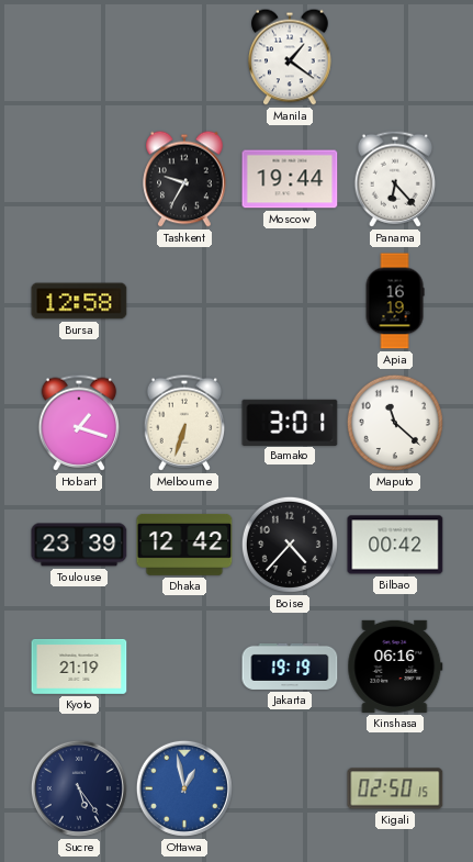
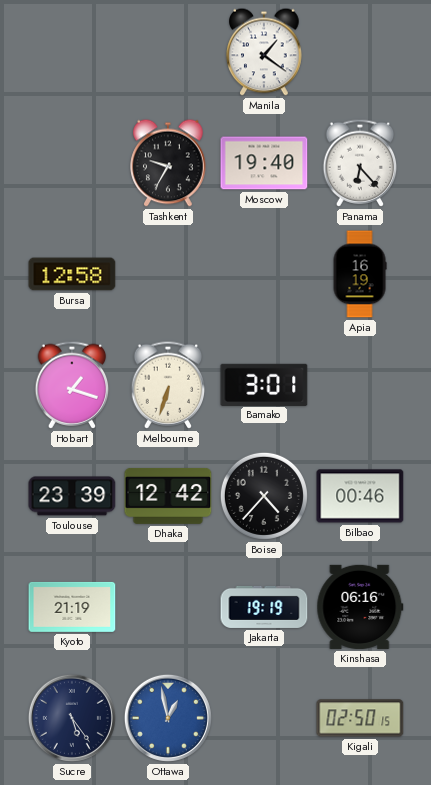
Moscow: 19:44 -> 19:40 (264, 163)
Maputo: 11:22 -> none (395, 423)
Bilbao: 00:42 -> 00:46 (360, 496)
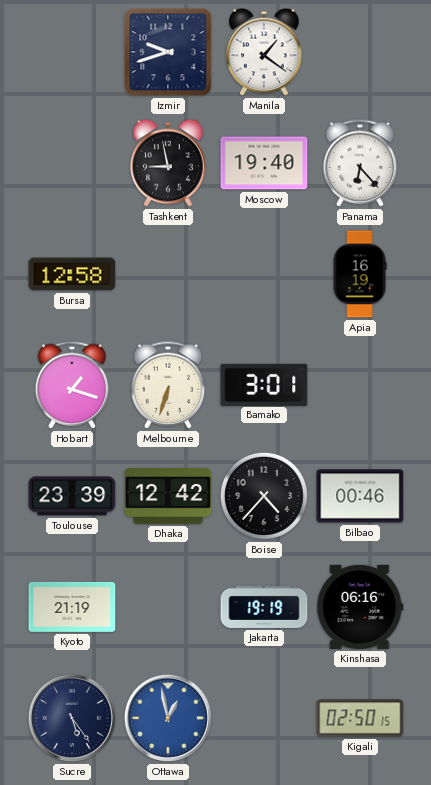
Izmir: none -> 9:42 (168, 52)
Tashkent: 9:35 -> 8:58 (168, 163)
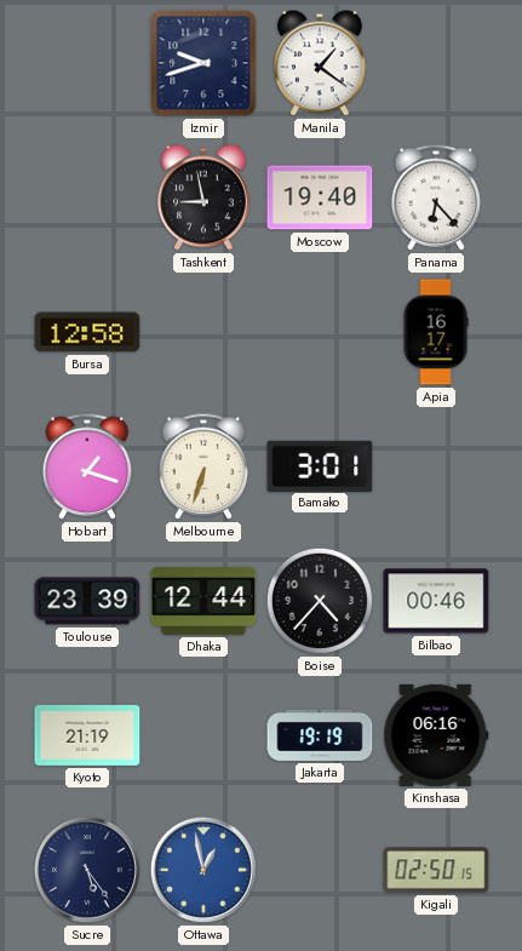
Apia: 16:19 -> 16:17 (436, 332)
Dhaka: 12:42 -> 12:44 (203, 601)
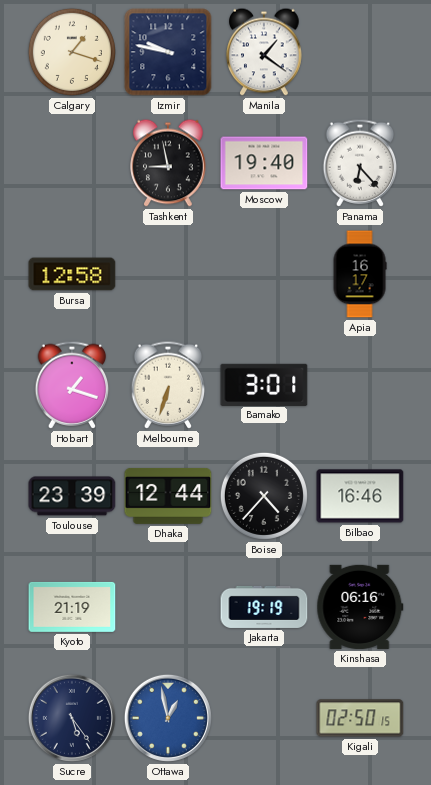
Calgary: none -> 1:18 (72, 52)
Izmir: 9:42 -> 9:47 (168, 52)
Bilbao: 00:46 -> 16:46 (360, 496)
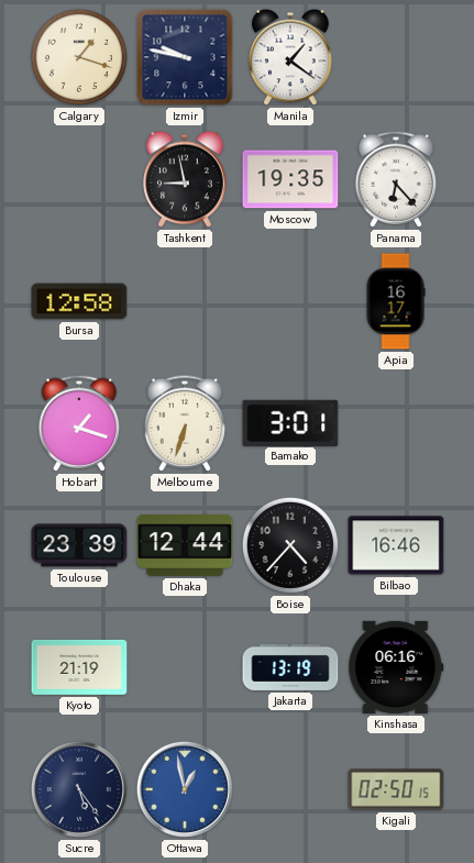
Moscow: 19:40 -> 19:35 (290, 179)
Jakarta: 19:19 -> 13:19 (290, 667)
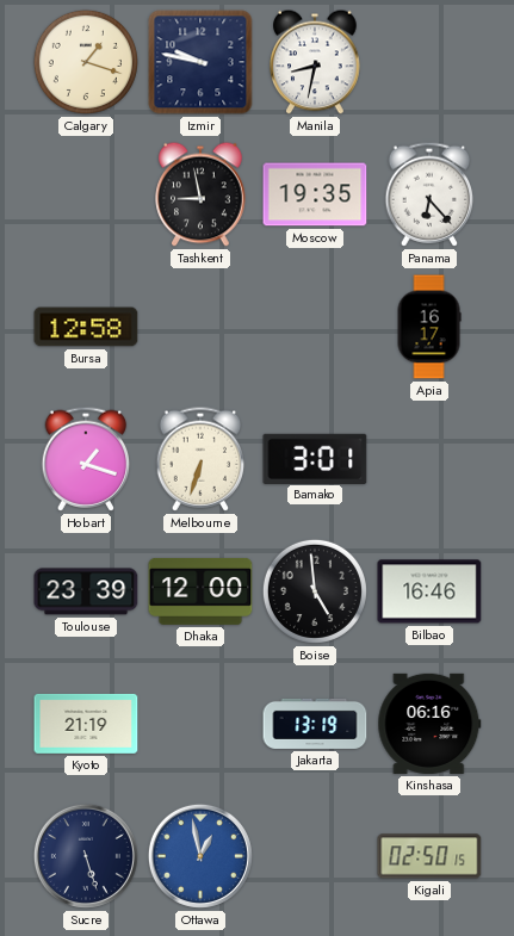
Manila: 1:21 -> 8:32 (315, 62)
Dhaka: 12:44 -> 12:00 (200, 591)
Boise: 4:37 -> 4:59 (315, 591)
Sucre: 5:24 -> 5:27 (86, 856)
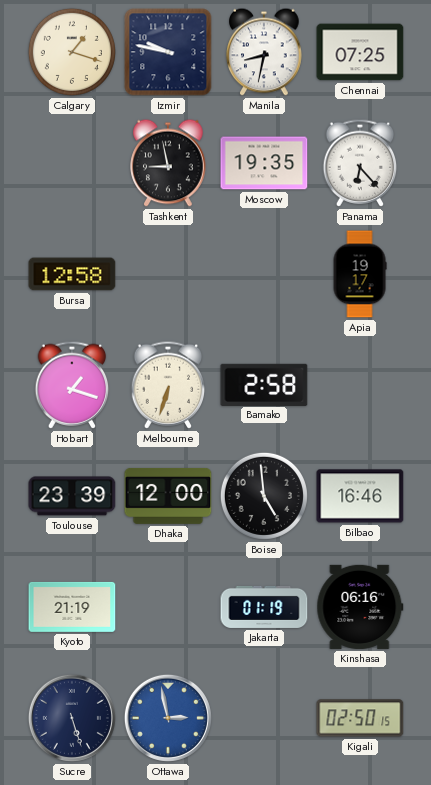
Chennai: none -> 07:25 (360, 52)
Apia: 16:17 -> 19:17 (360, 274)
Bamako: 3:01 -> 2:58 (264, 384)
Jakarta: 13:19 -> 01:19 (264, 607)
Ottawa: 12:58 -> 2:58 (168, 718)
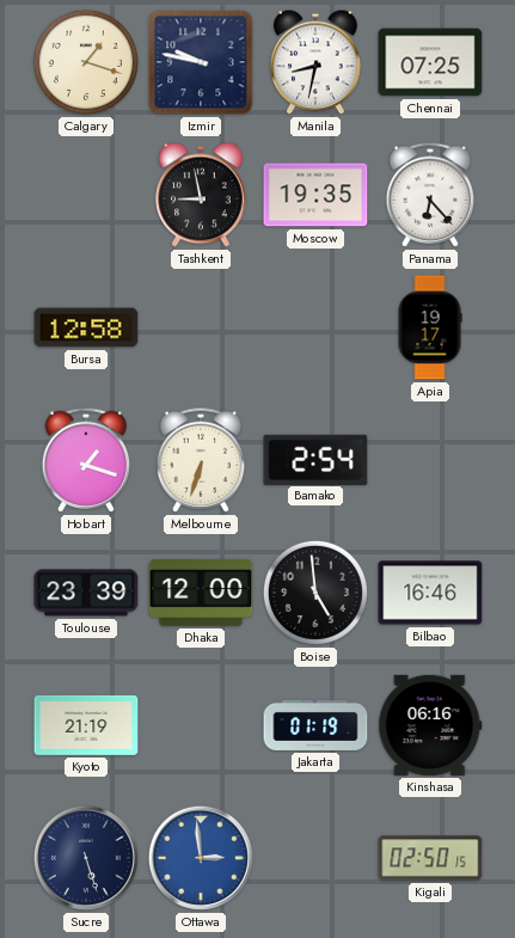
Bamako: 2:58 -> 2:54 (315, 459)
Ottawa: 2:58 -> 2:59 (201, 858)
